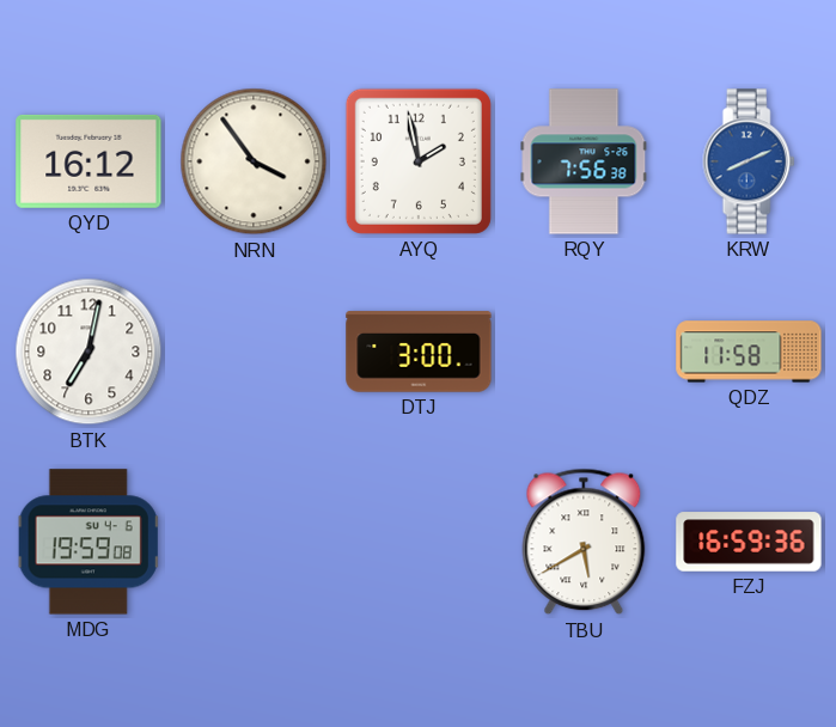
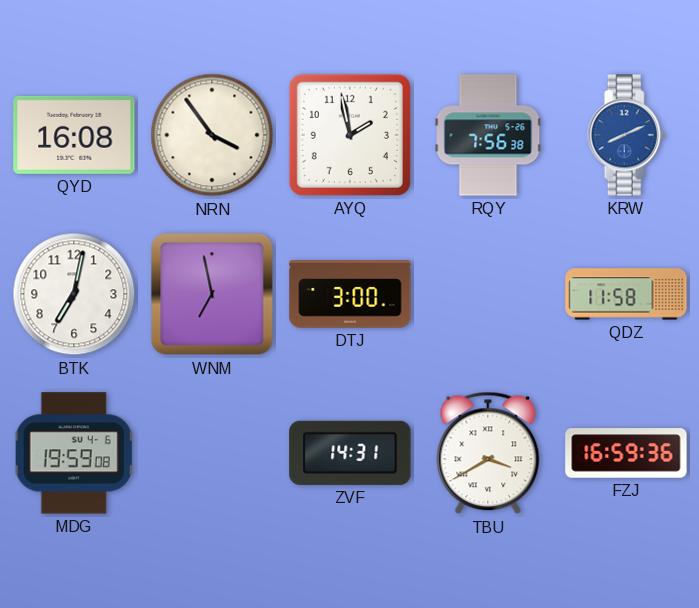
QYD: 16:12 -> 16:08 (74, 135)
WNM: none -> 6:58 (212, 294)
ZVF: none -> 14:31 (350, 453)
TBU: 5:40 -> 3:40 (488, 453)
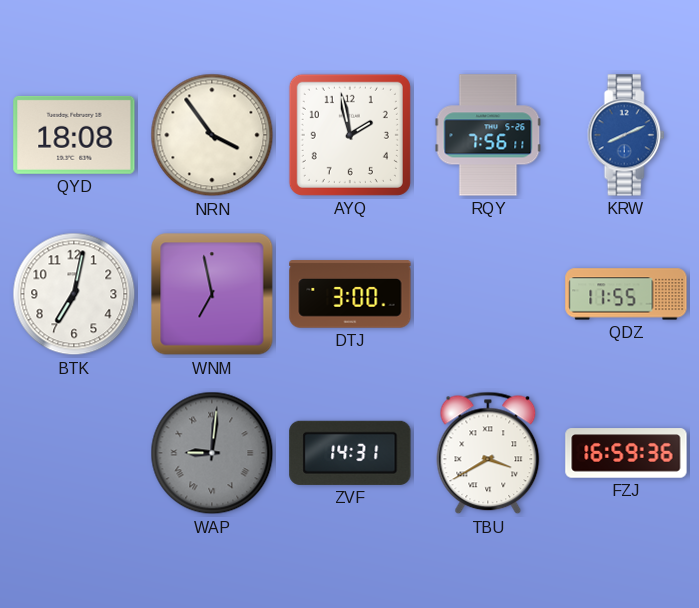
QYD: 16:08 -> 18:08 (74, 135)
RQY: 7:56:38 -> 7:56:11 (488, 135)
QDZ: 11:58 -> 11:55 (626, 294)
MDG: 19:59 -> none (74, 453)
WAP: none -> 9:01 (212, 453)
